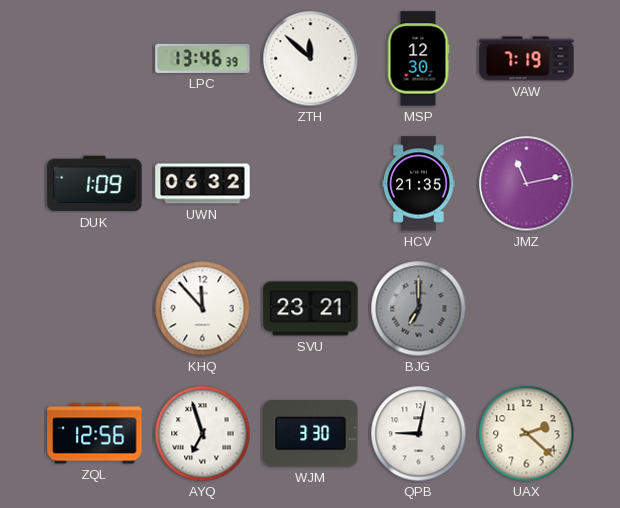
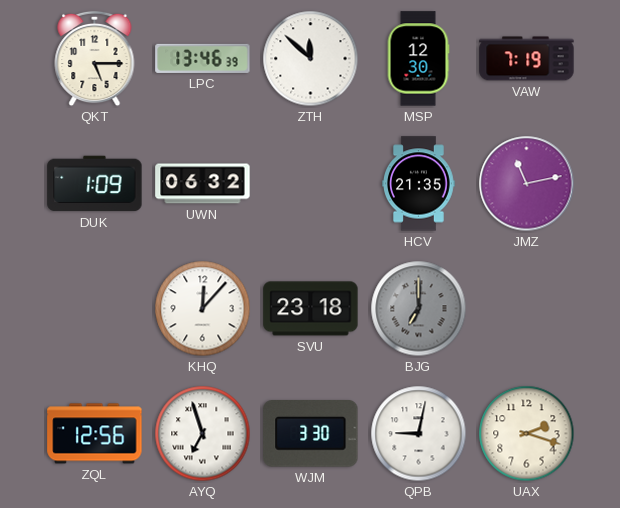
QKT: none -> 5:15 (95, 59)
KHQ: 11:53 -> 12:07 (203, 309)
SVU: 23:21 -> 23:18 (311, 309)
UAX: 2:22 -> 2:18 (527, 434)
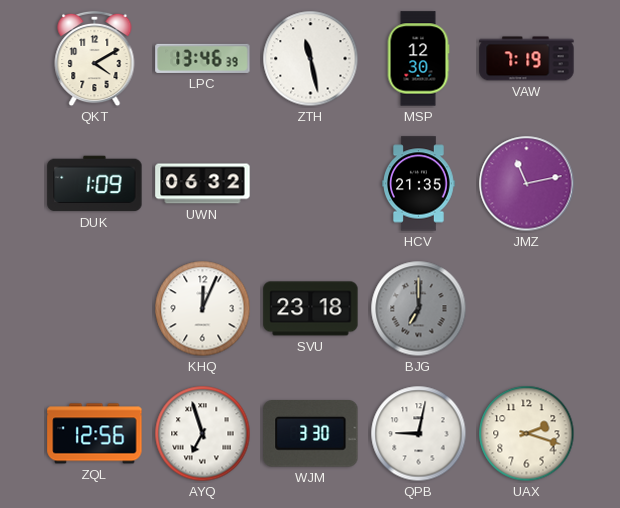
QKT: 5:15 -> 4:10 (95, 59)
ZTH: 11:52 -> 11:28 (311, 59)
KHQ: 12:07 -> 12:04 (203, 309)
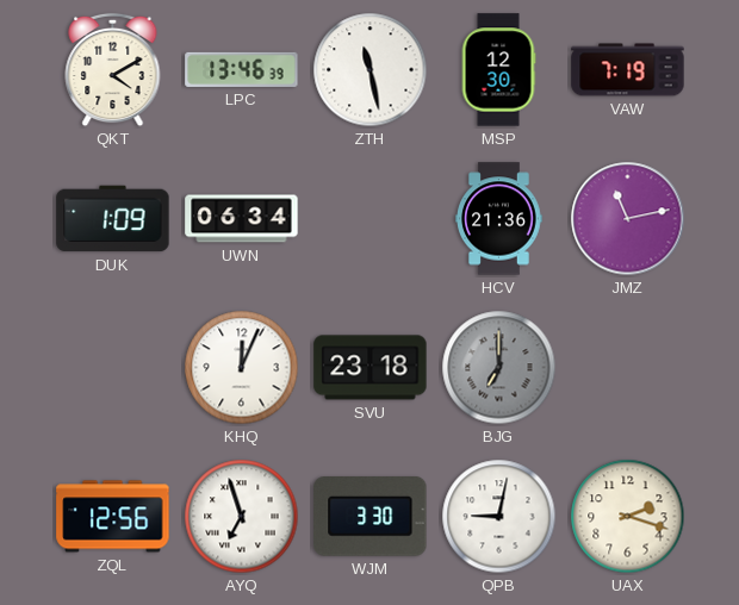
UWN: 06:32 -> 06:34 (242, 219)
HCV: 21:35 -> 21:36 (499, 219)
